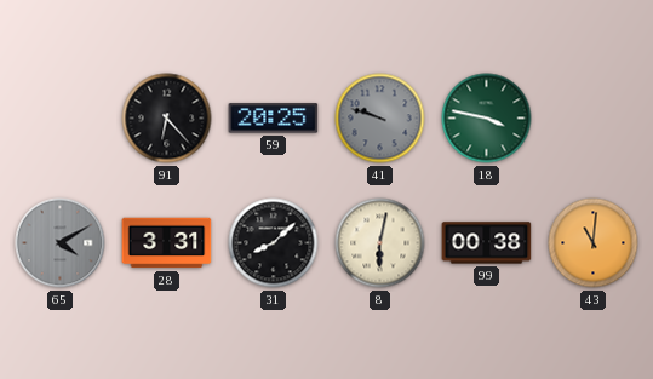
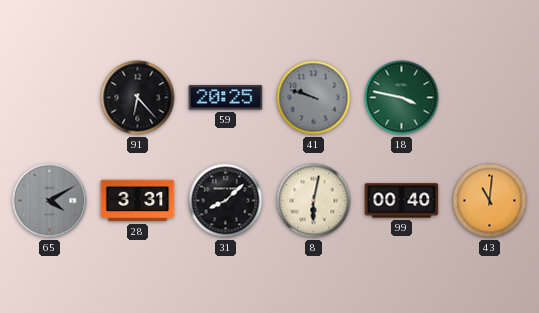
99: 00:38 -> 00:40 (402, 201)
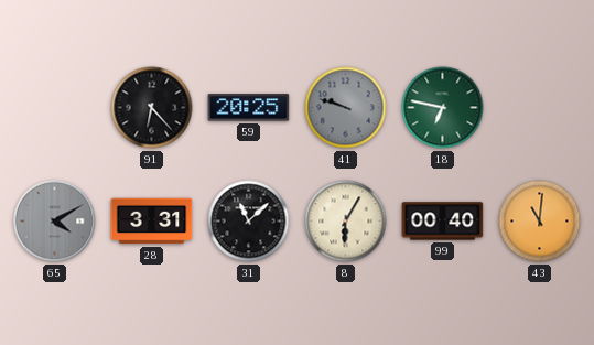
18: 3:47 -> 6:47 (443, 108)
31: 8:08 -> 11:08 (249, 222)
8: 6:02 -> 6:05 (346, 222)
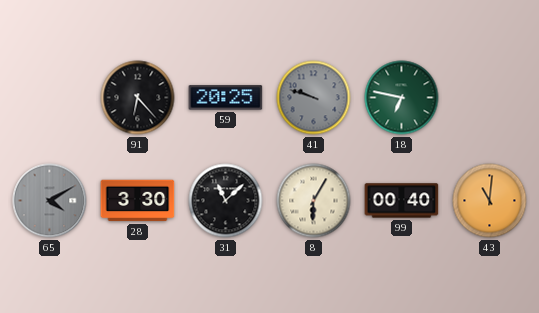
28: 3:31 -> 3:30 (138, 201)
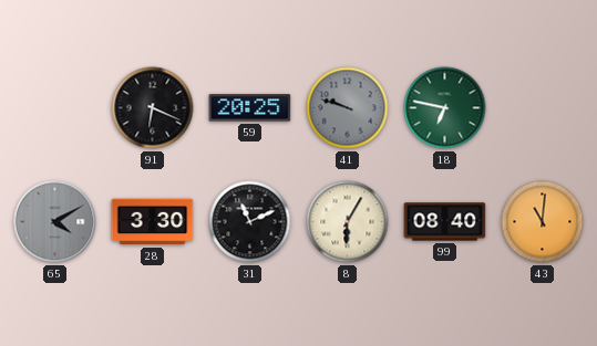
91: 6:23 -> 6:19 (153, 108)
31: 11:08 -> 11:11 (250, 222)
99: 00:40 -> 08:40 (445, 222)
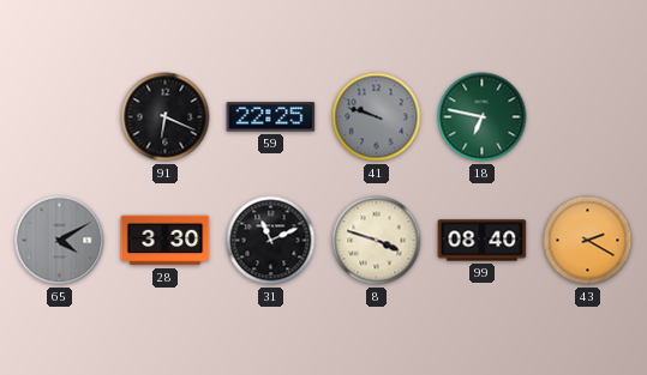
59: 20:25 -> 22:25 (271, 117)
8: 6:05 -> 3:48 (377, 241)
43: 11:01 -> 2:20 (588, 241)
